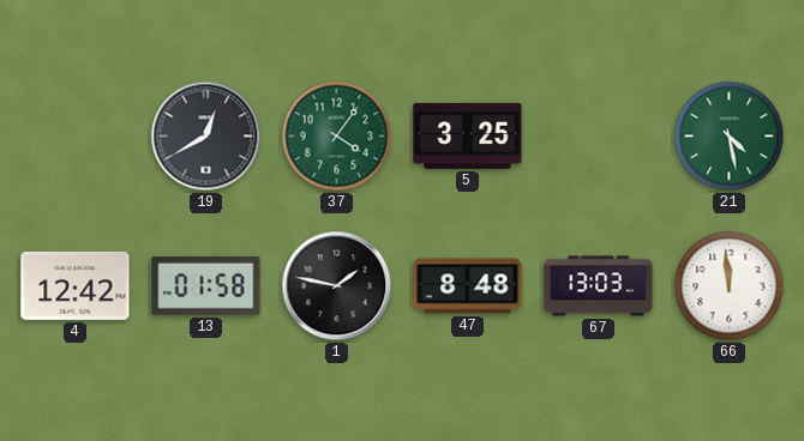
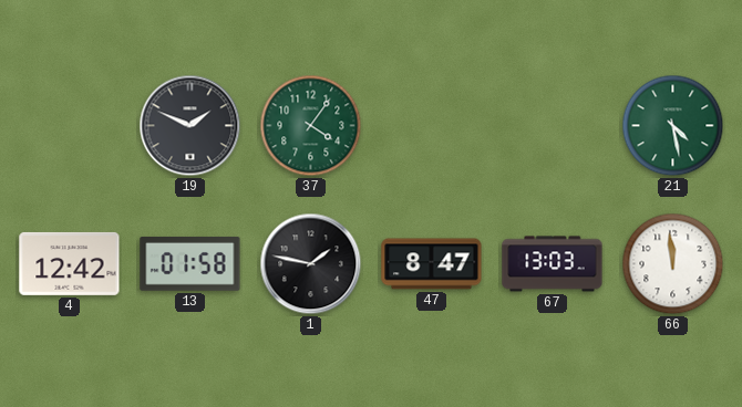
19: 12:40 -> 1:49 (190, 126)
5: 3:25 -> none (468, 135)
47: 8:48 -> 8:47 (432, 264)
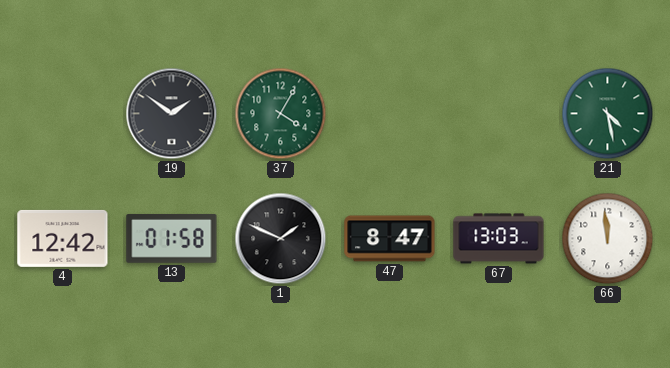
19: 1:49 -> 1:51 (172, 114)
37: 4:06 -> 4:05 (281, 114)
1: 1:47 -> 1:49 (281, 239)
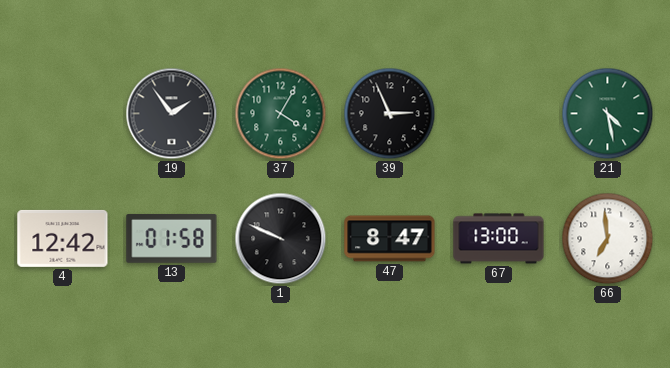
19: 1:51 -> 1:54 (172, 114)
39: none -> 2:56 (390, 114)
1: 1:49 -> 9:49 (281, 239)
67: 13:03 -> 13:00 (499, 239)
66: 11:59 -> 6:59 (608, 239)
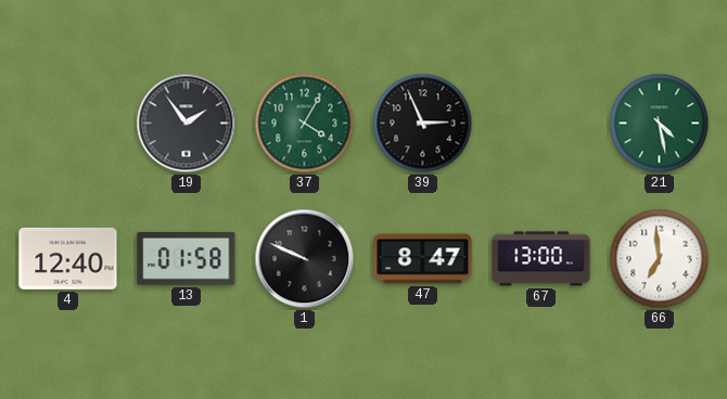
4: 12:42 -> 12:40 (68, 258)
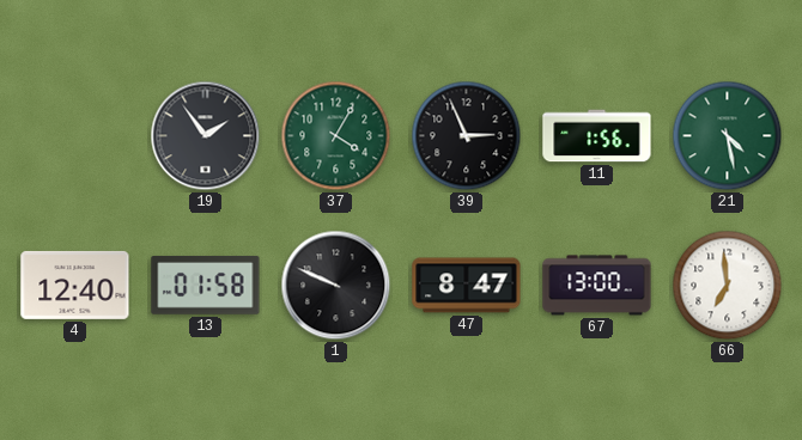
11: none -> 1:56 (597, 136)
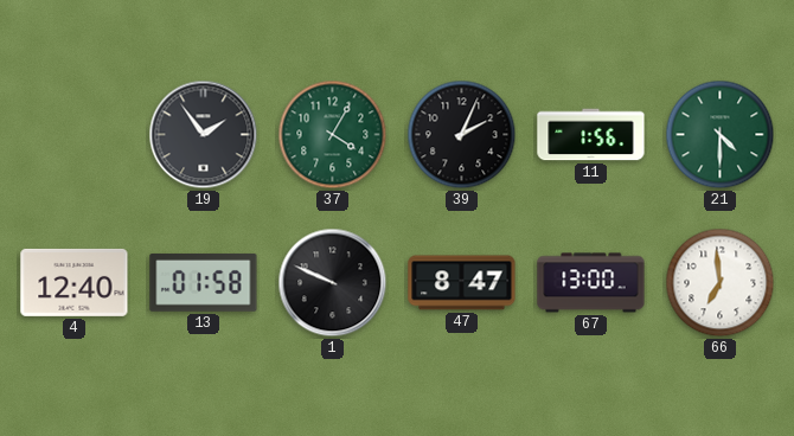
39: 2:56 -> 2:04 (462, 135)
21: 4:28 -> 4:30 (721, 135)
